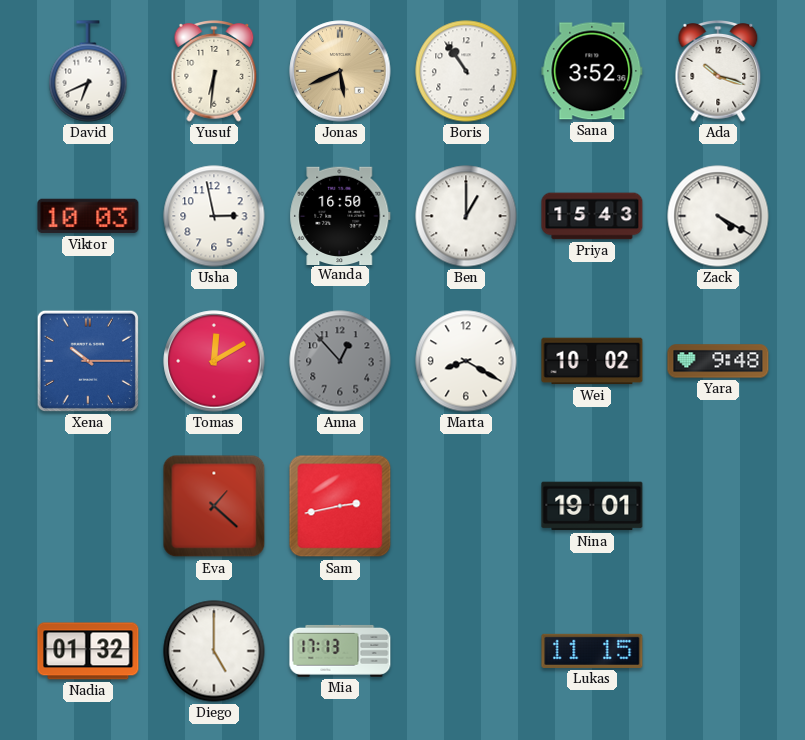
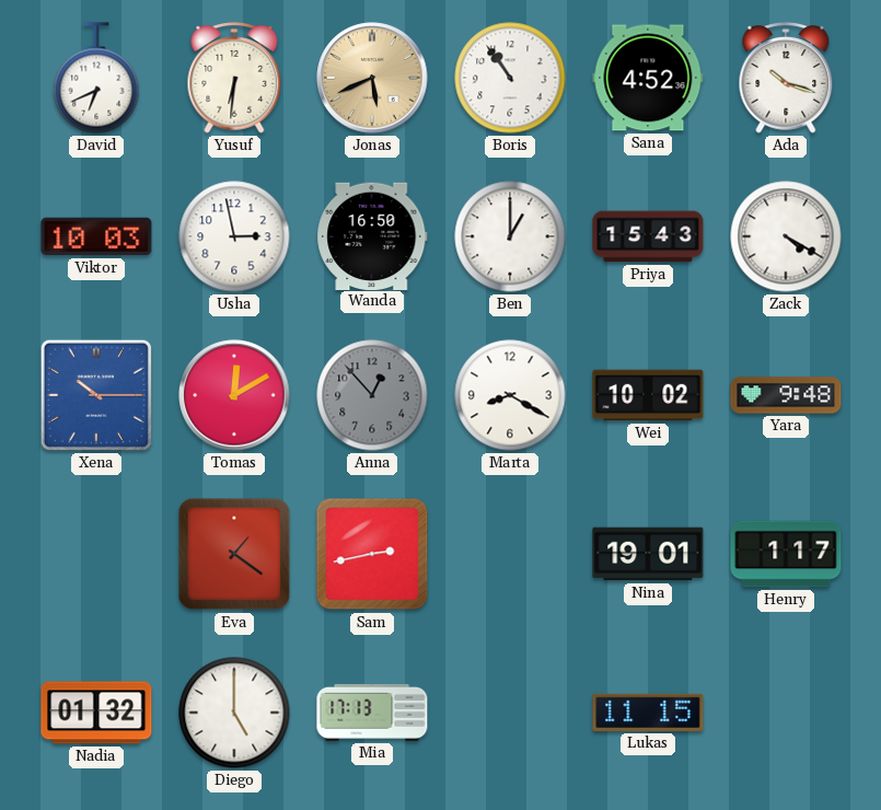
Sana: 3:52 -> 4:52 (648, 78)
Eva: 1:22 -> 1:21 (234, 554)
Henry: none -> 1:17 (786, 554)
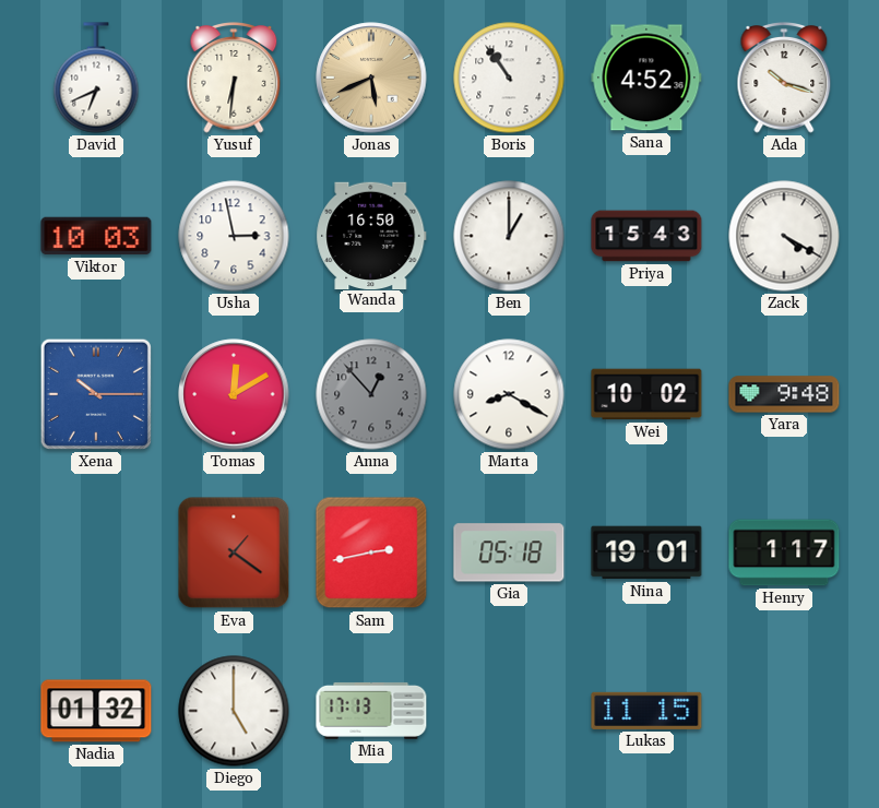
Gia: none -> 05:18 (509, 552)
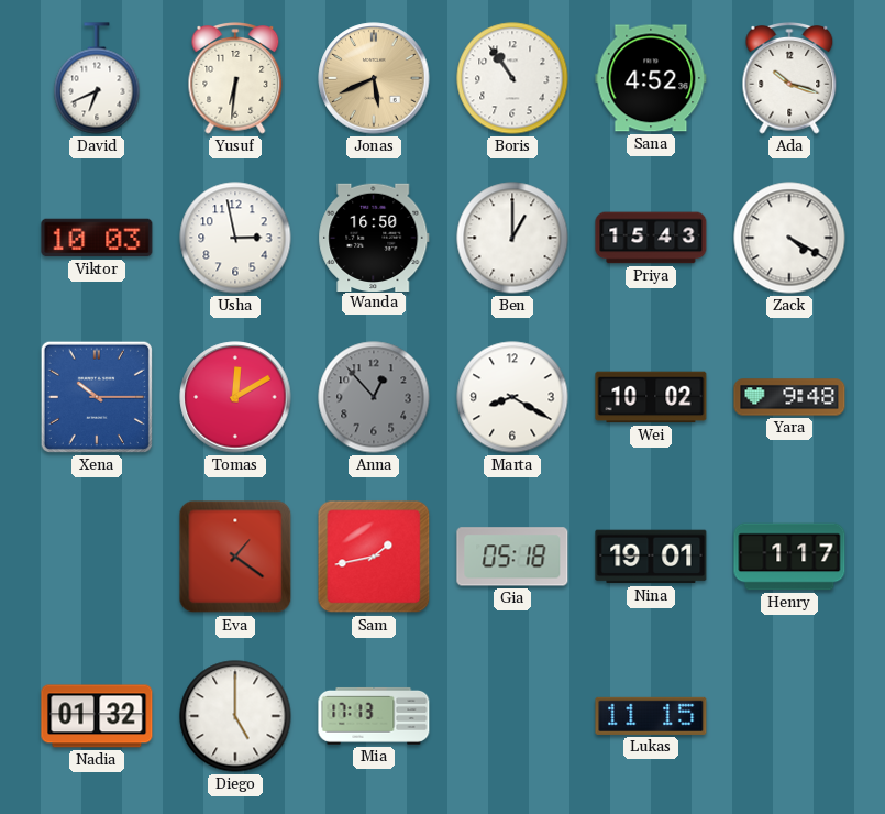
Sam: 2:43 -> 1:43 (374, 557)
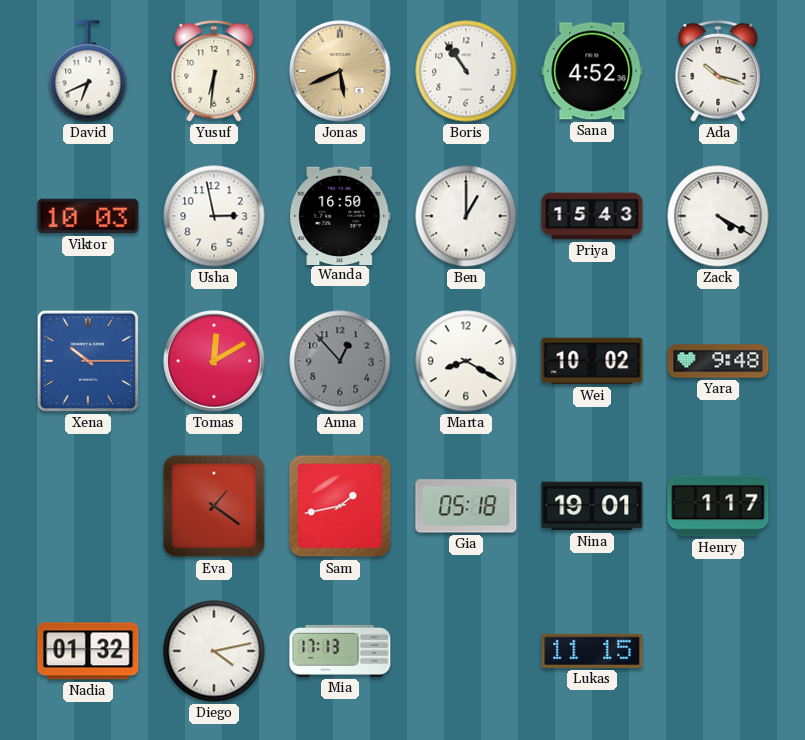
Diego: 5:00 -> 4:13 (214, 651)
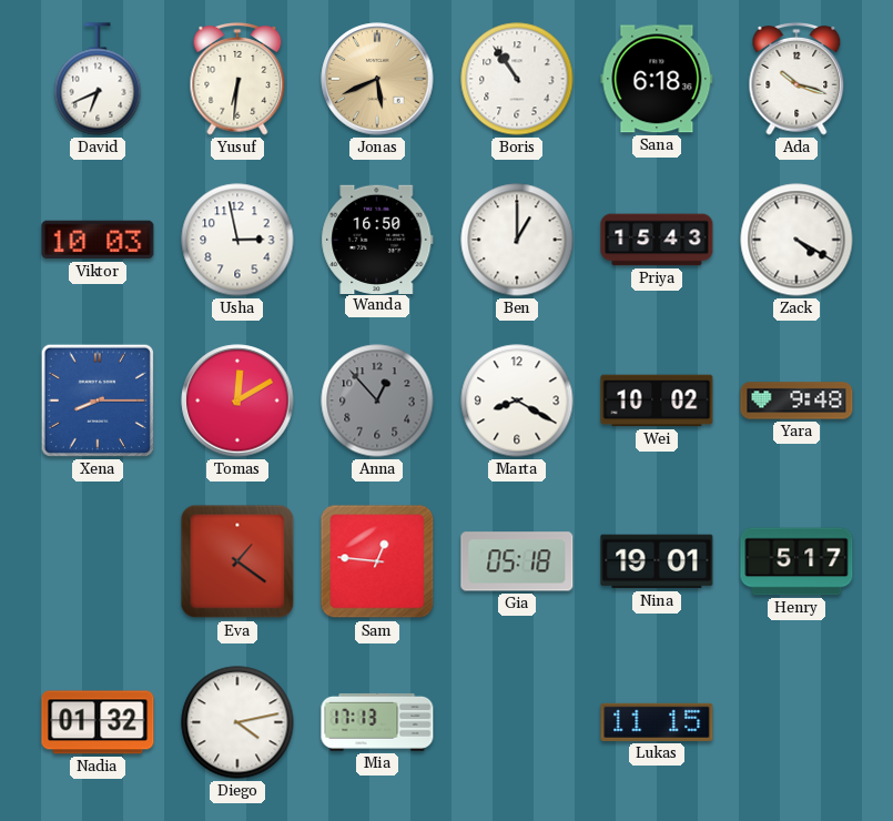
Sana: 4:52 -> 6:18 (657, 79)
Xena: 10:15 -> 8:15 (98, 401)
Sam: 1:43 -> 12:46 (377, 561)
Henry: 1:17 -> 5:17 (796, 561)
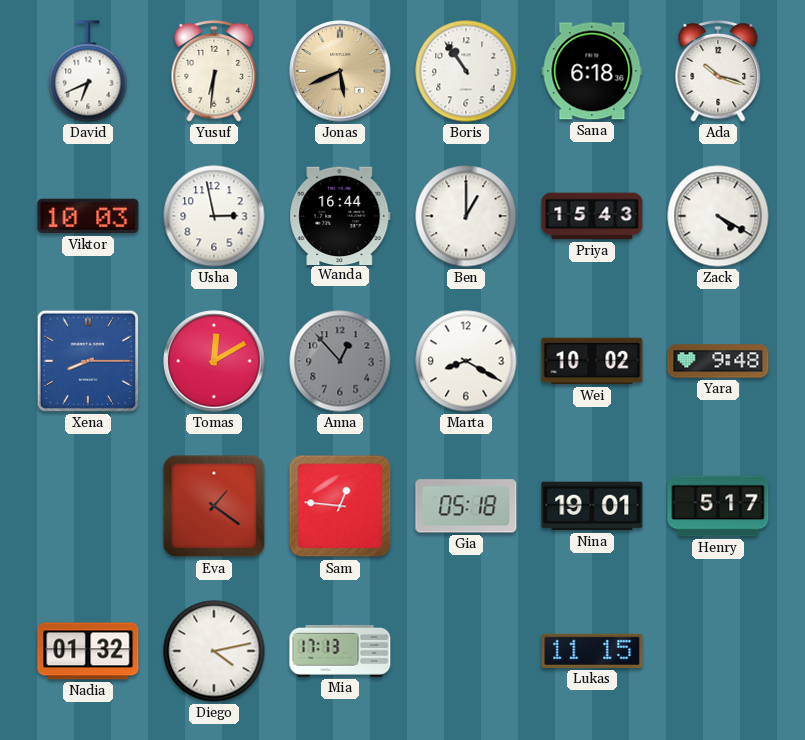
Wanda: 16:50 -> 16:44 (340, 215)
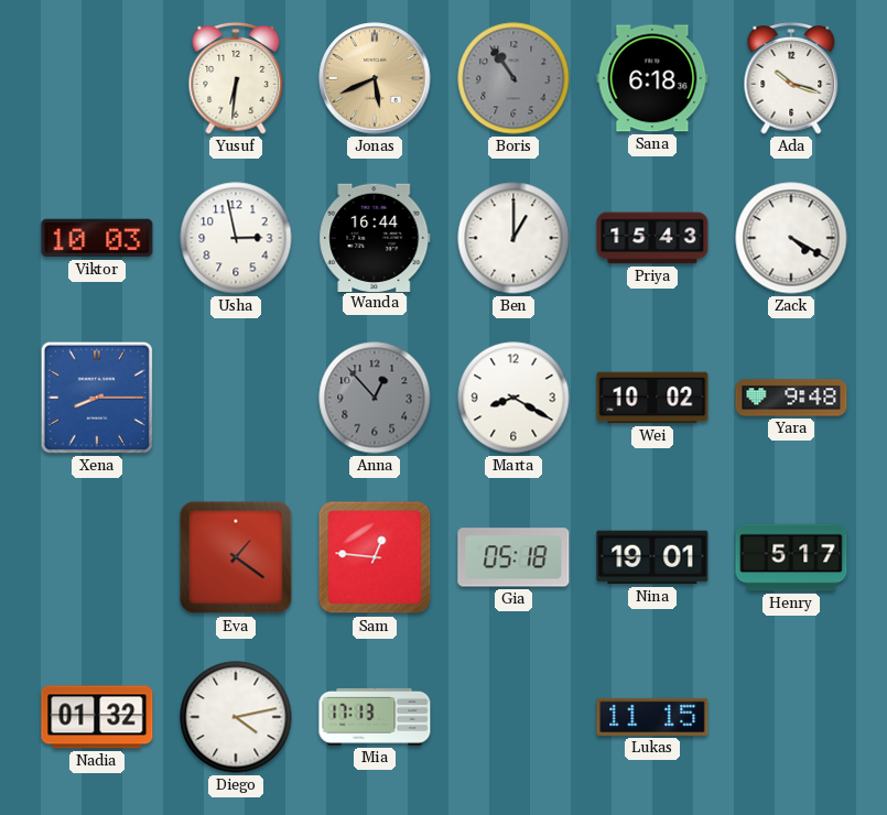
David: 6:41 -> none (88, 71)
Boris dial: white -> grey (513, 78)
Tomas: 12:10 -> none (214, 361)
